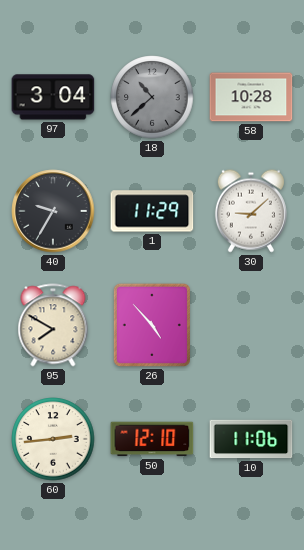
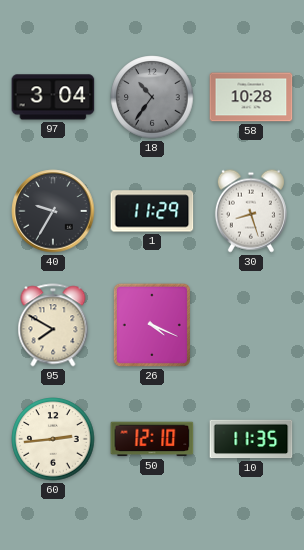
18: 10:38 -> 10:36 (152, 97)
30: 9:08 -> 8:27 (251, 211)
26: 4:53 -> 4:19 (152, 325)
10: 11:06 -> 11:35 (251, 439)
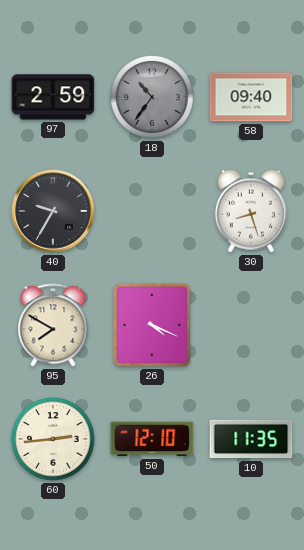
97: 3:04 -> 2:59 (53, 97)
58: 10:28 -> 09:40 (251, 97)
1: 11:29 -> none (152, 211)
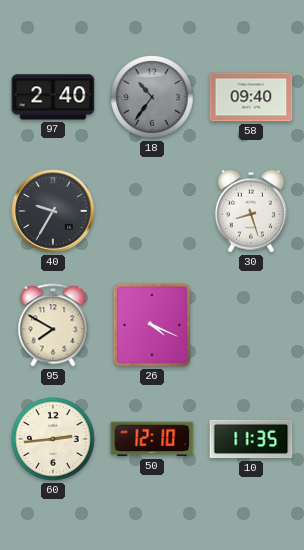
97: 2:59 -> 2:40 (53, 97)
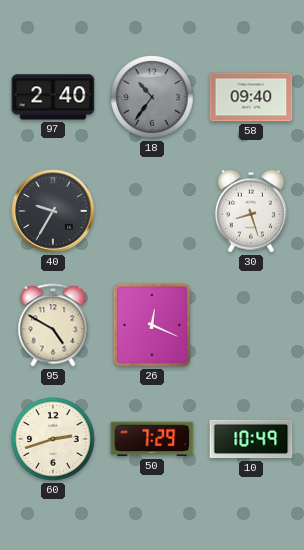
95: 7:50 -> 4:50 (53, 325)
26: 4:19 -> 12:19 (152, 325)
60: 2:44 -> 2:42 (53, 439)
50: 12:10 -> 7:29 (152, 439)
10: 11:35 -> 10:49 (251, 439)
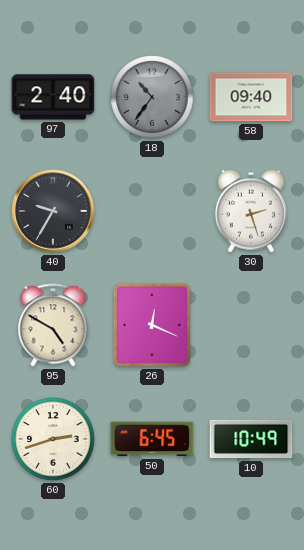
30: 8:27 -> 2:27 (251, 211)
50: 7:29 -> 6:45 (152, 439)
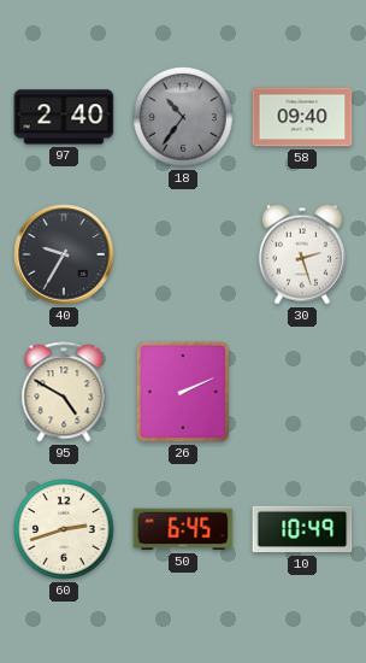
26: 12:19 -> 2:11 (183, 392)
